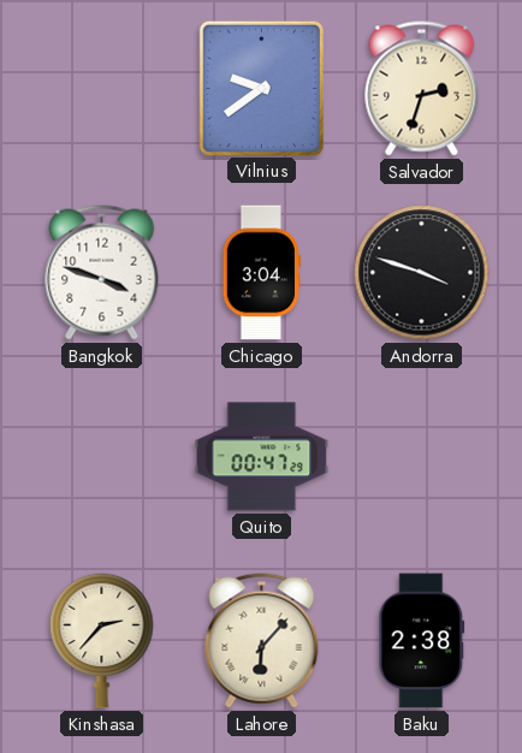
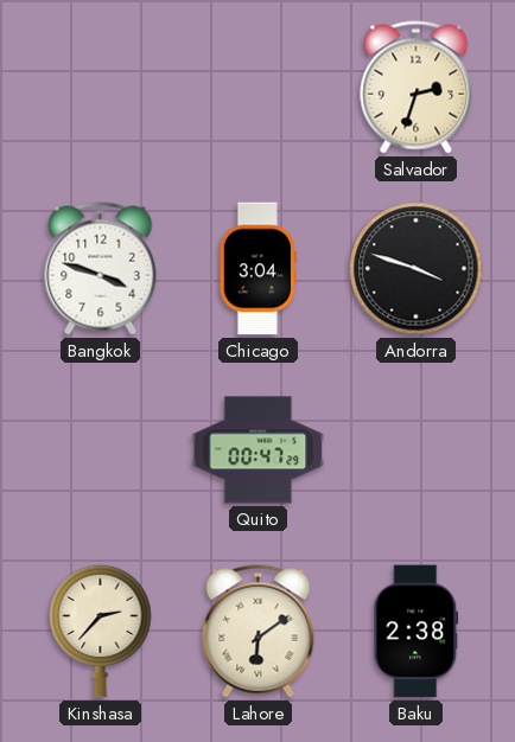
Vilnius: 9:39 -> none (261, 88)
Lahore: 6:07 -> 6:09 (259, 632)
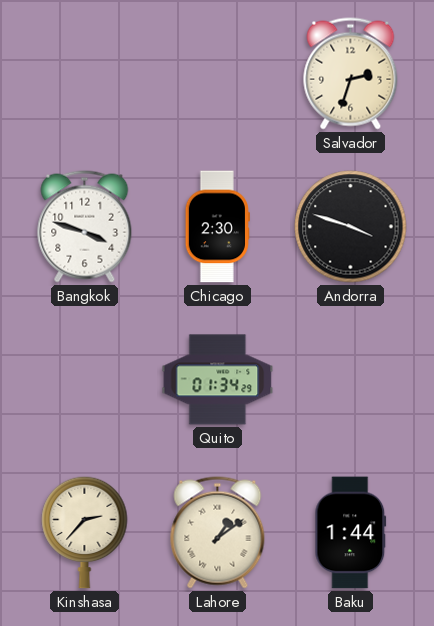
Chicago: 3:04 -> 2:30 (217, 227)
Quito: 00:47 -> 01:34 (218, 380)
Lahore: 6:09 -> 1:09 (218, 533)
Baku: 2:38 -> 1:44 (351, 533)
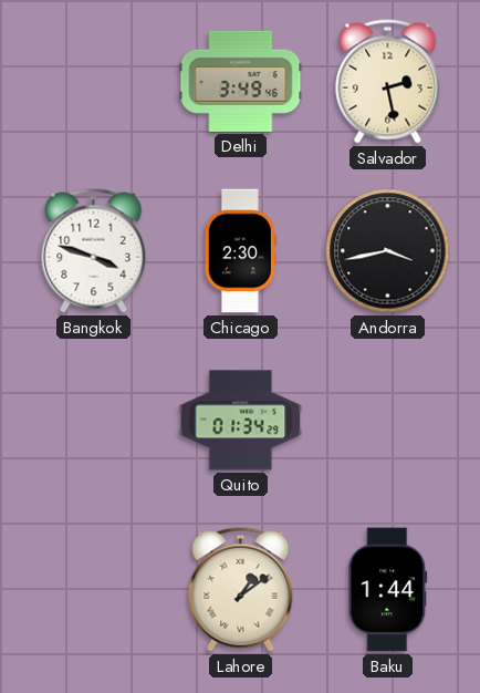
Delhi: none -> 3:49 (241, 81)
Salvador: 2:33 -> 2:28 (388, 82)
Andorra: 3:48 -> 3:43 (388, 251)
Kinshasa: 2:37 -> none (85, 532)
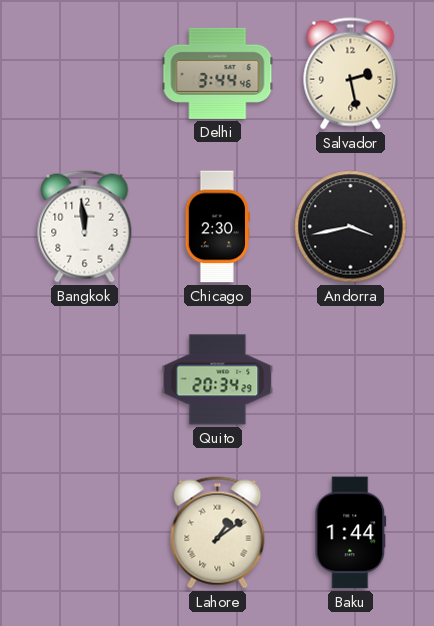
Delhi: 3:49 -> 3:44 (218, 73)
Bangkok: 3:48 -> 11:59 (85, 227)
Quito: 01:34 -> 20:34 (218, 380)
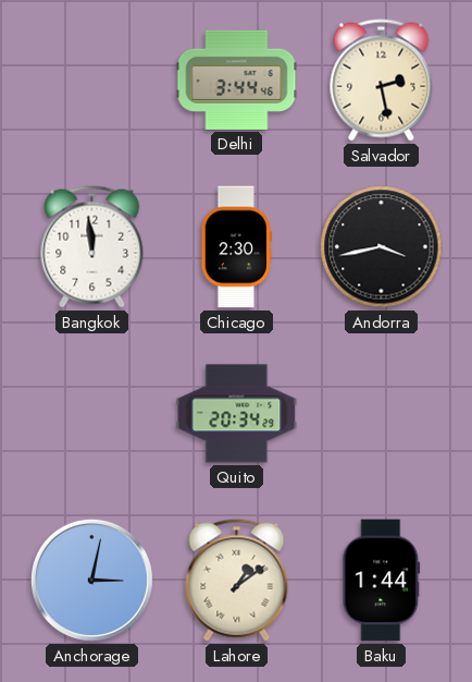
Anchorage: none -> 3:02 (91, 580)
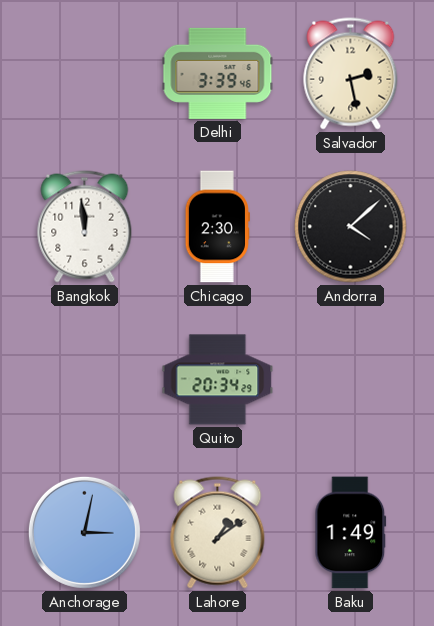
Delhi: 3:44 -> 3:39 (218, 73)
Andorra: 3:43 -> 4:08 (351, 227)
Baku: 1:44 -> 1:49 (351, 533)
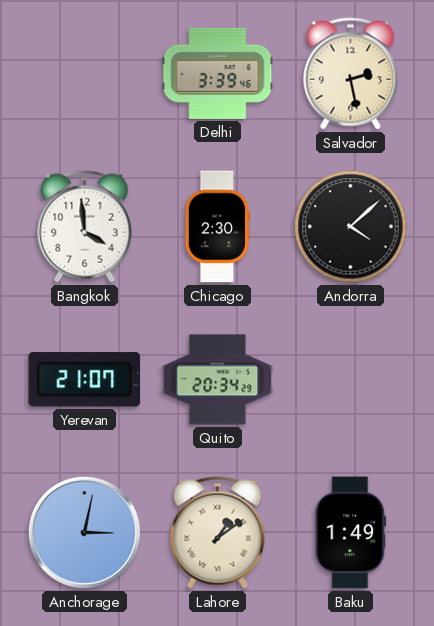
Bangkok: 11:59 -> 3:59 (85, 227)
Yerevan: none -> 21:07 (85, 380)
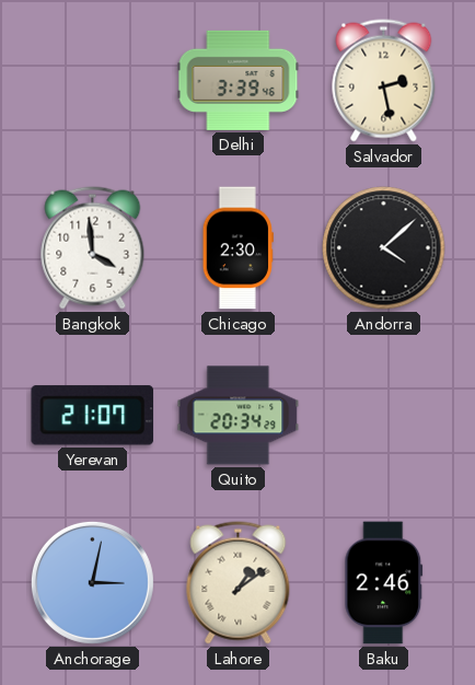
Baku: 1:49 -> 2:46 (384, 583)
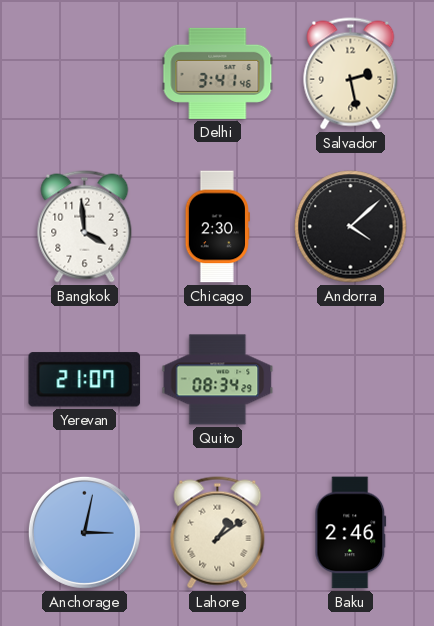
Delhi: 3:39 -> 3:41 (218, 73)
Quito: 20:34 -> 08:34 (218, 380)
